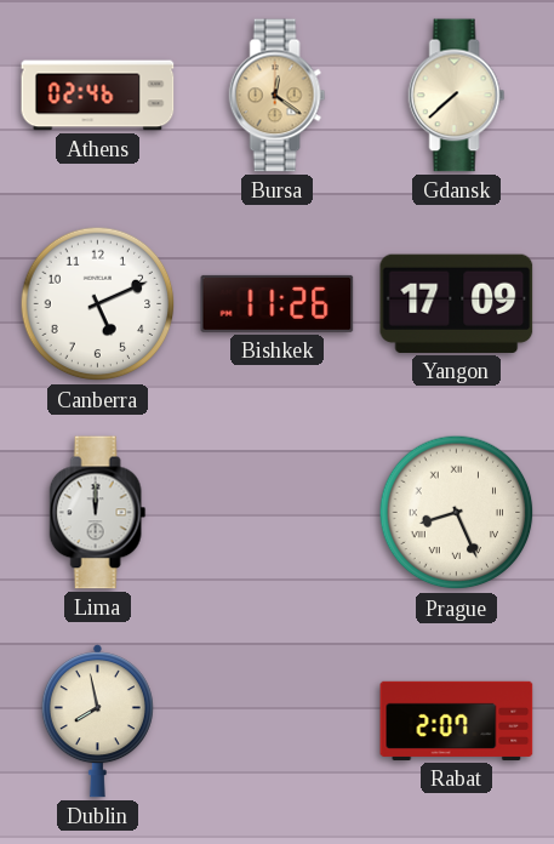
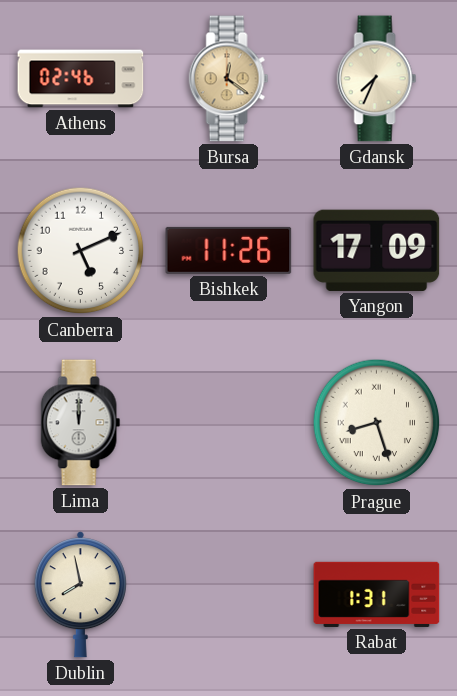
Gdansk: 7:38 -> 7:34 (377, 79)
Prague: 8:26 -> 8:27 (377, 423)
Rabat: 2:07 -> 1:31 (377, 594)
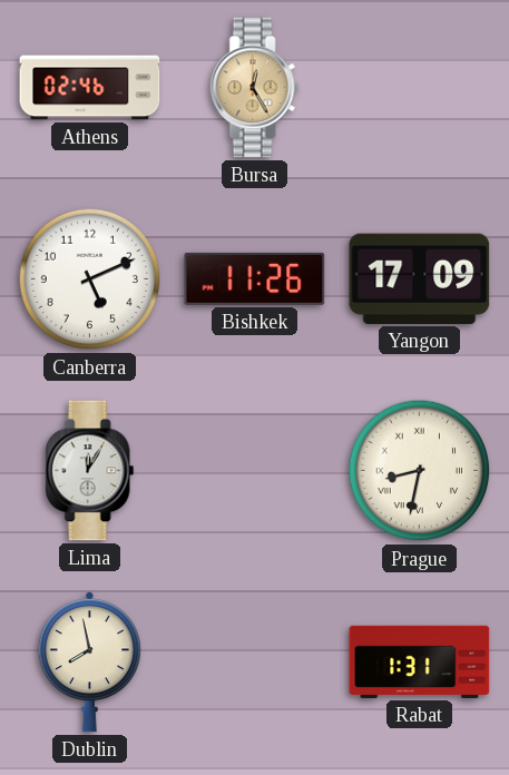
Bursa: 12:21 -> 12:25 (255, 88)
Gdansk: 7:34 -> none (377, 79)
Lima: 12:00 -> 12:05 (90, 471)
Prague: 8:27 -> 8:32 (420, 471)
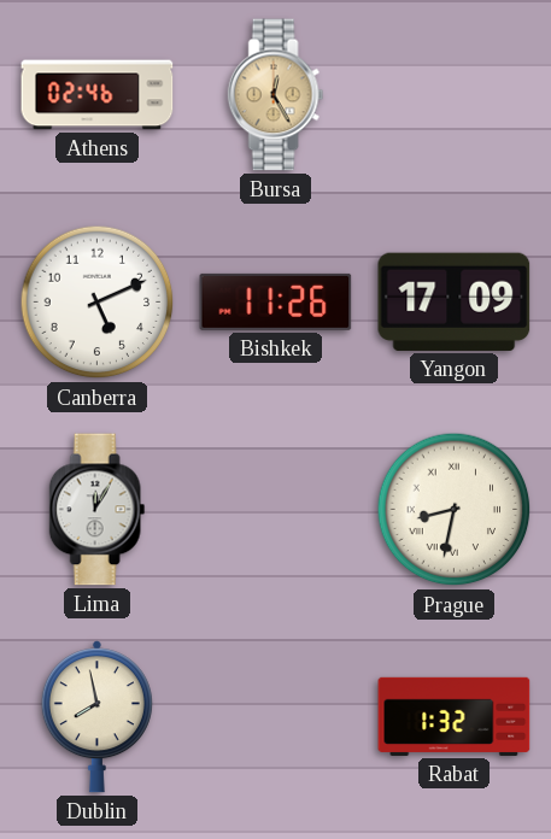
Rabat: 1:31 -> 1:32 (455, 716)
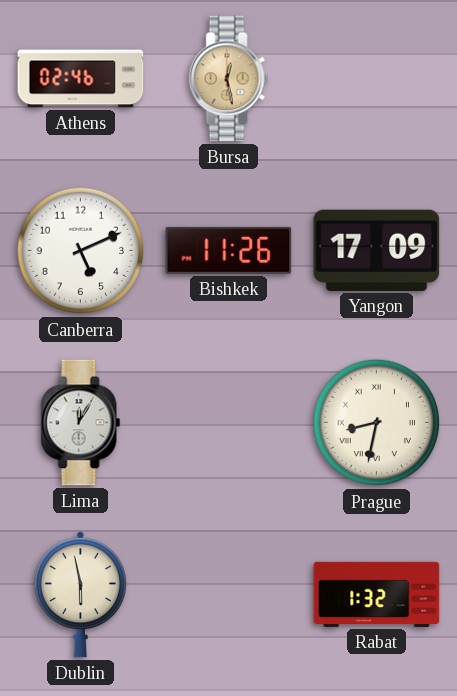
Bursa: 12:25 -> 12:28 (229, 79)
Dublin: 7:58 -> 5:58 (80, 595)
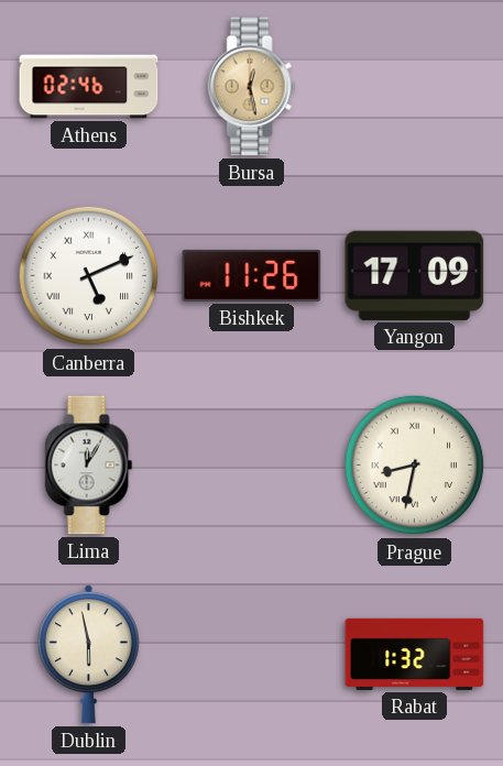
Canberra numerals: Arabic -> Roman (89, 276)
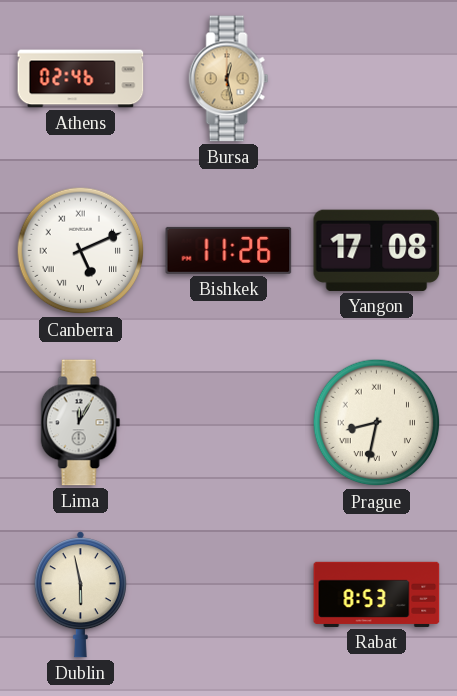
Yangon: 17:09 -> 17:08 (377, 250)
Rabat: 1:32 -> 8:53 (377, 594)
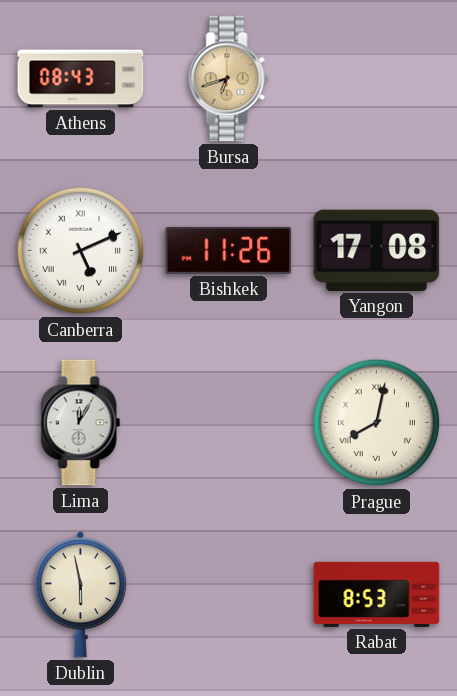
Athens: 02:46 -> 08:43 (81, 79)
Bursa: 12:28 -> 6:42 (229, 79)
Prague: 8:32 -> 8:02 (377, 423)
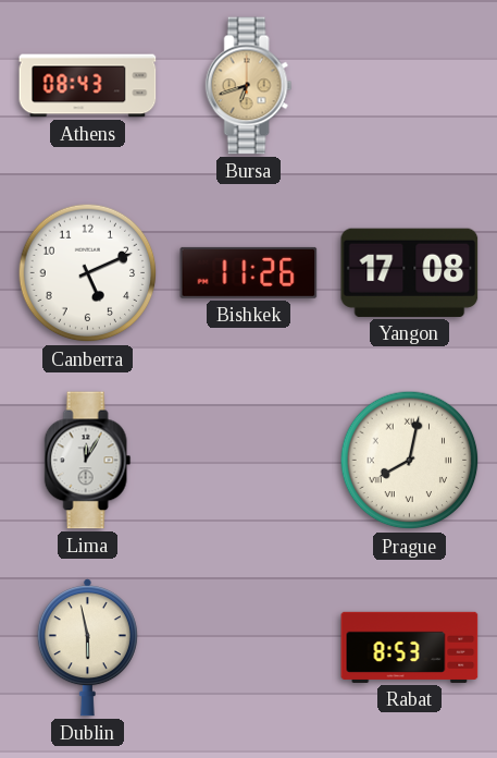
Canberra numerals: Roman -> Arabic (88, 273)
